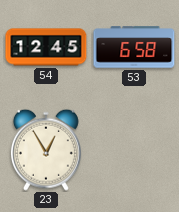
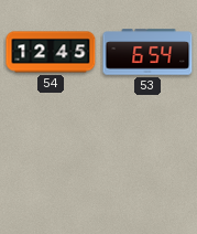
53: 6:58 -> 6:54 (147, 52)
23: 12:55 -> none (46, 150)
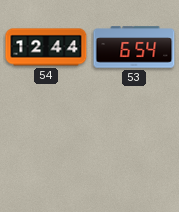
54: 12:45 -> 12:44 (46, 47)
